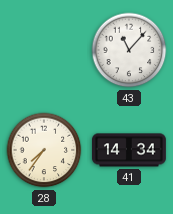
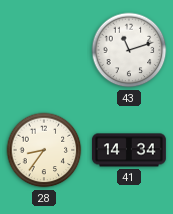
43: 11:07 -> 11:12 (129, 50)
28: 7:36 -> 8:36 (44, 150)
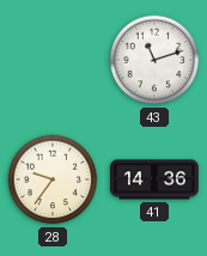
28: 8:36 -> 9:36 (53, 179)
41: 14:34 -> 14:36 (156, 179)
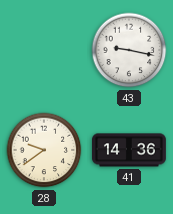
43: 11:12 -> 9:17 (129, 50)
28: 9:36 -> 9:39 (44, 150)
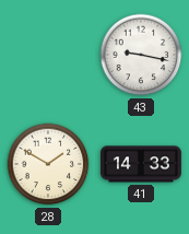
28: 9:39 -> 1:50 (48, 164)
41: 14:36 -> 14:33 (142, 164)
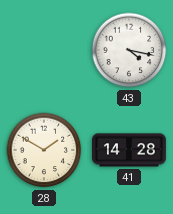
43: 9:17 -> 4:17 (129, 50)
41: 14:33 -> 14:28 (130, 150)
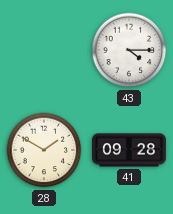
43: 4:17 -> 4:15 (129, 50)
41: 14:28 -> 09:28 (130, 150)
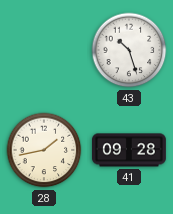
43: 4:15 -> 10:27 (129, 50)
28: 1:50 -> 1:43 (44, 150)
